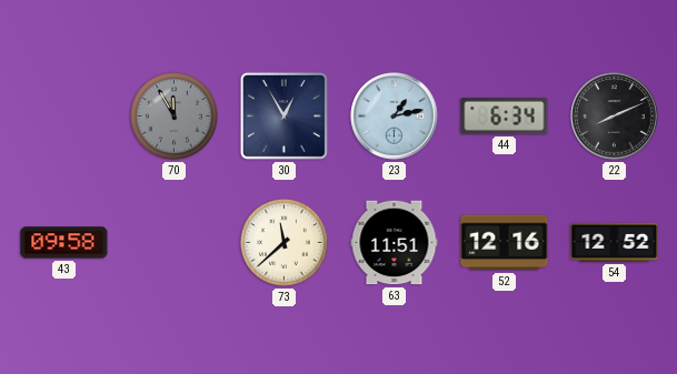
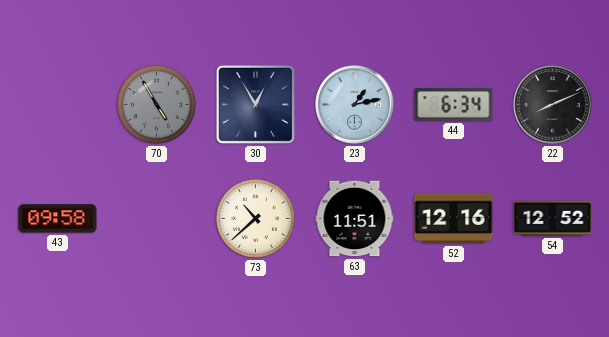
70: 11:55 -> 4:55 (156, 104)
73: 11:38 -> 10:38 (255, 218)
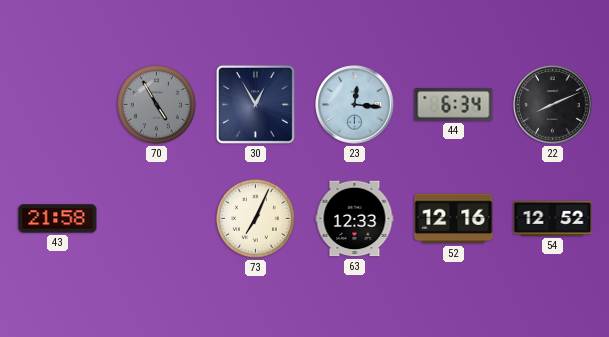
23: 1:13 -> 12:16 (355, 105)
43: 09:58 -> 21:58 (58, 219)
73: 10:38 -> 7:04 (255, 218)
63: 11:51 -> 12:33 (355, 219)
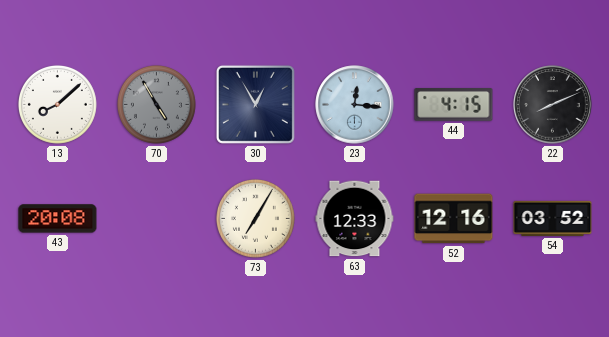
13: none -> 8:08 (57, 104)
44: 6:34 -> 4:15 (454, 105)
43: 21:58 -> 20:08 (58, 219)
73: 7:04 -> 7:05 (255, 218)
54: 12:52 -> 03:52 (553, 218)
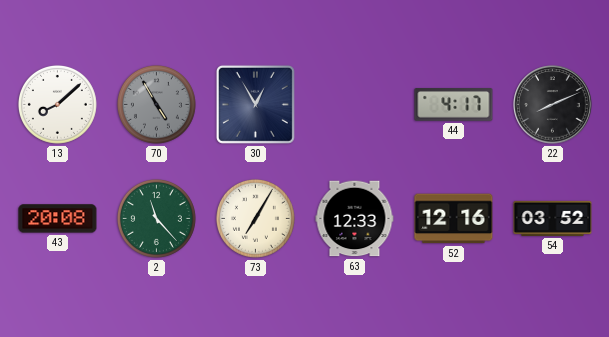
23: 12:16 -> none (355, 105)
44: 4:15 -> 4:17 (454, 105)
2: none -> 11:23 (156, 218)
